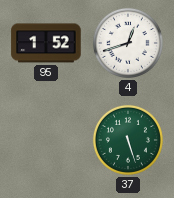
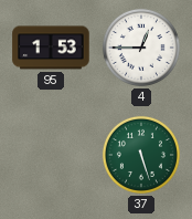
95: 1:52 -> 1:53 (51, 48)
4: 12:42 -> 12:45 (141, 48)
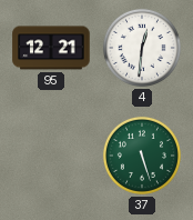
95: 1:53 -> 12:21 (51, 48)
4: 12:45 -> 12:31 (142, 48)
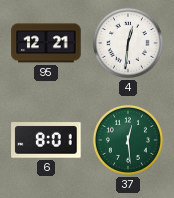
6: none -> 8:01 (46, 140)
37: 5:27 -> 12:29 (128, 140)
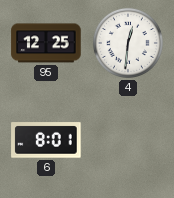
95: 12:21 -> 12:25 (46, 43)
37: 12:29 -> none (128, 140)
